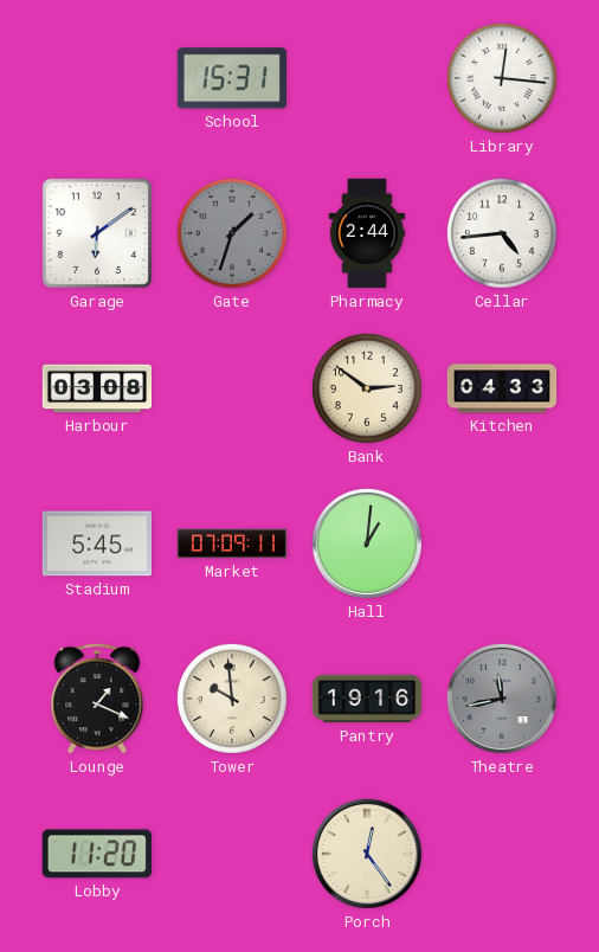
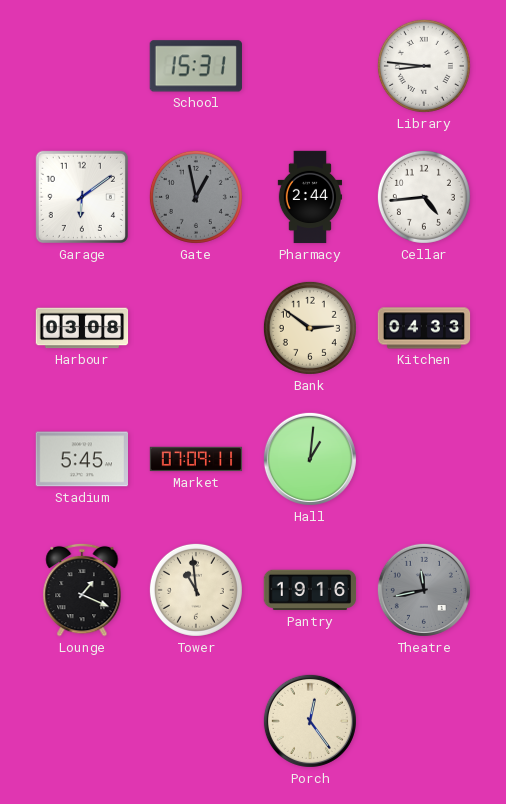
Library: 12:16 -> 8:46 (424, 66)
Gate: 1:33 -> 12:58 (196, 197)
Tower: 9:59 -> 10:59 (196, 590)
Lobby: 11:20 -> none (97, 854)
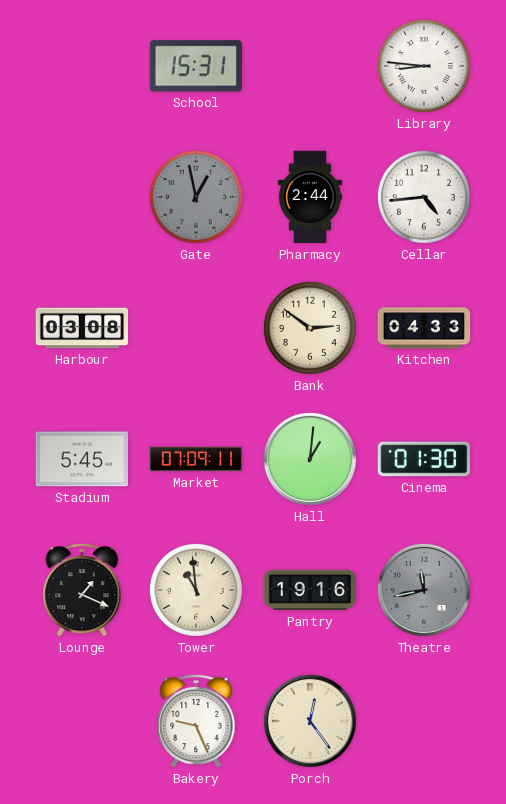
Garage: 6:09 -> none (82, 197)
Cinema: none -> 01:30 (424, 459)
Bakery: none -> 9:26 (196, 721)
